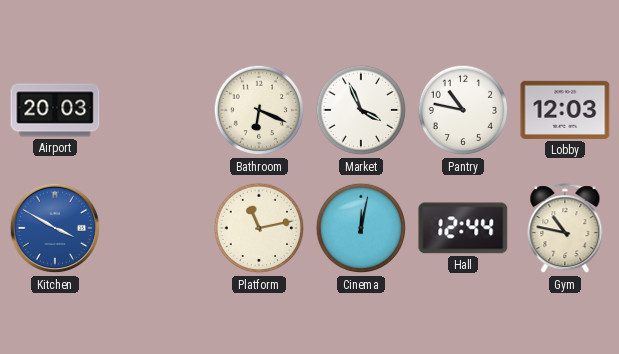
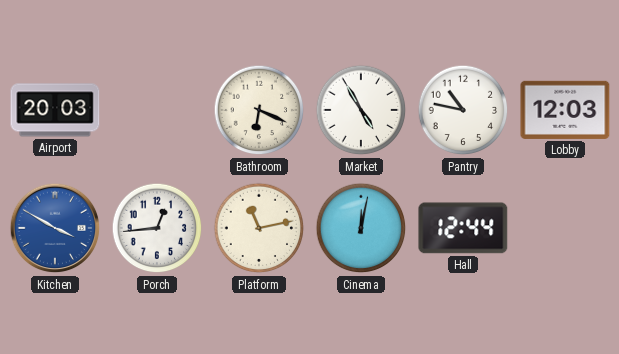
Market: 3:56 -> 4:55 (361, 110)
Porch: none -> 12:44 (157, 228)
Gym: 10:47 -> none (565, 229)
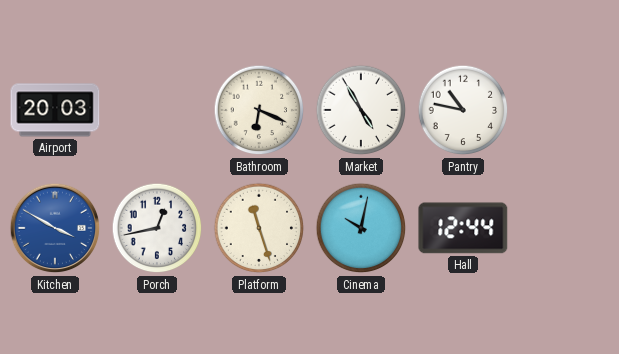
Lobby: 12:03 -> none (565, 110)
Porch: 12:44 -> 12:43 (157, 228)
Platform: 11:13 -> 11:27 (259, 228)
Cinema: 12:02 -> 10:02 (361, 228)
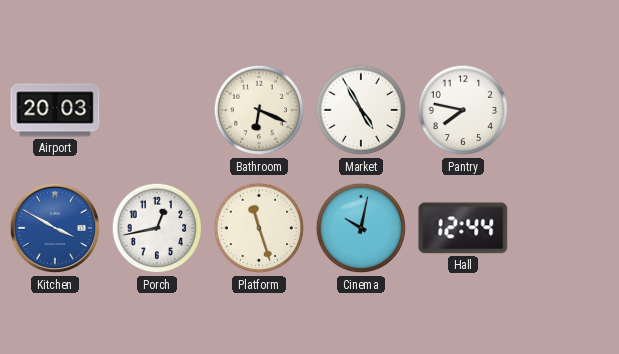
Pantry: 10:47 -> 7:47 (463, 110)
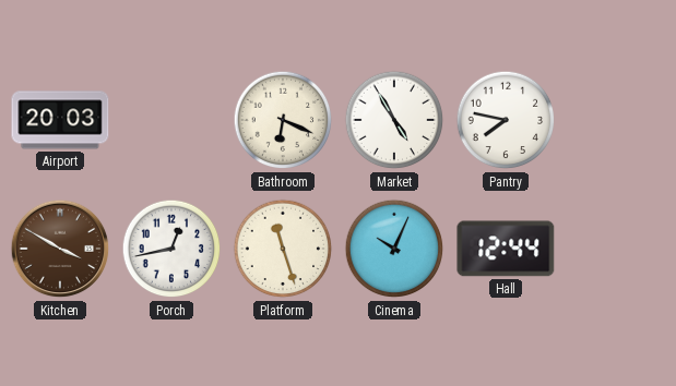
Kitchen dial: blue -> brown (60, 249)
Cinema: 10:02 -> 10:04 (394, 249)
